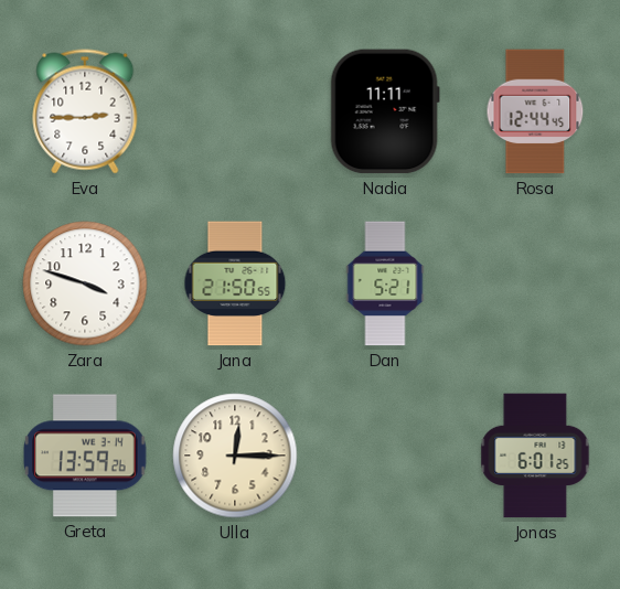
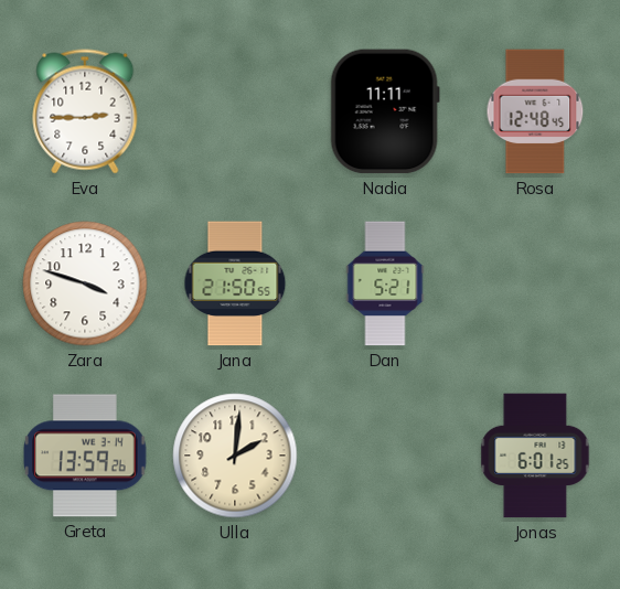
Rosa: 12:44 -> 12:48 (535, 111)
Ulla: 12:15 -> 2:01 (235, 456)
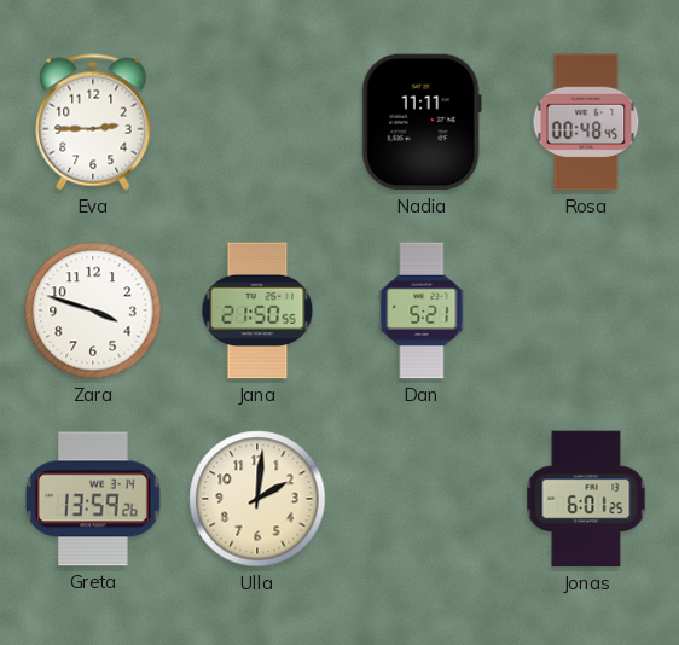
Rosa: 12:48 -> 00:48 (586, 122)
